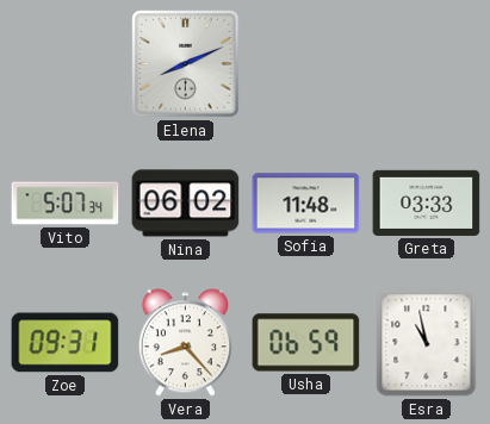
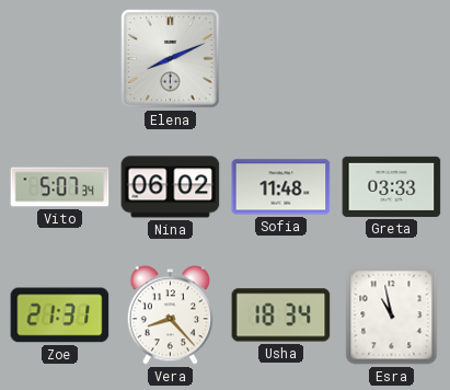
Zoe: 09:31 -> 21:31 (60, 316)
Usha: 06:59 -> 18:34 (281, 316)
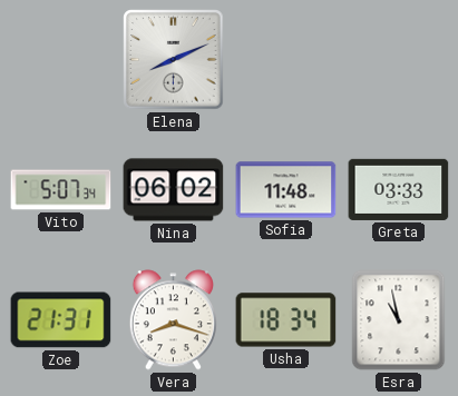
Vera: 8:23 -> 8:18 (173, 320)
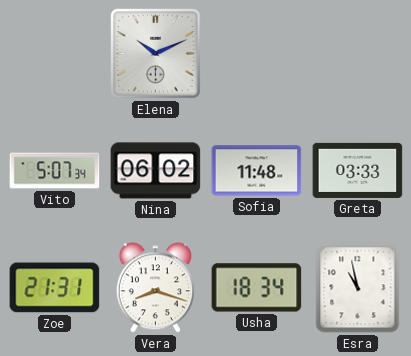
Elena: 8:11 -> 10:11 (156, 54)
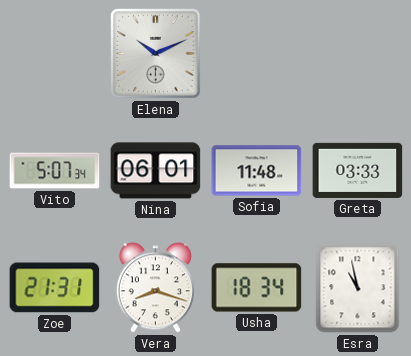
Nina: 06:02 -> 06:01 (156, 171)
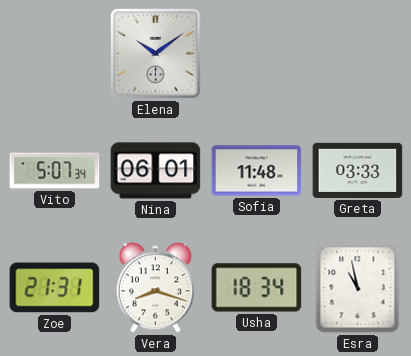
Elena: 10:11 -> 10:09 (156, 54)
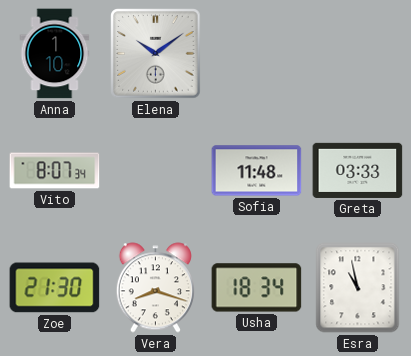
Anna: none -> 1:10 (55, 54)
Vito: 5:07 -> 8:07 (55, 171)
Nina: 06:01 -> none (156, 171)
Zoe: 21:31 -> 21:30 (55, 288)
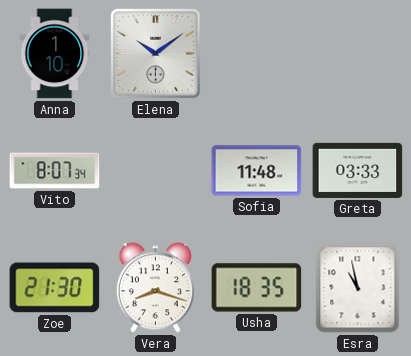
Usha: 18:34 -> 18:35 (257, 288)
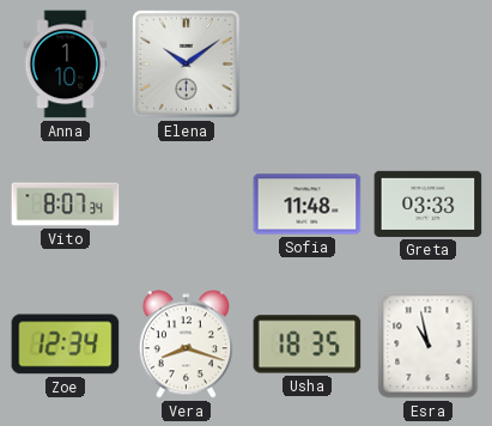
Zoe: 21:30 -> 12:34 (66, 345)
